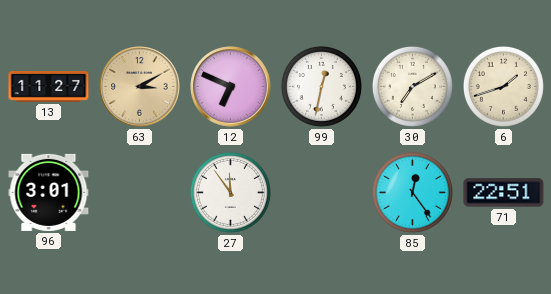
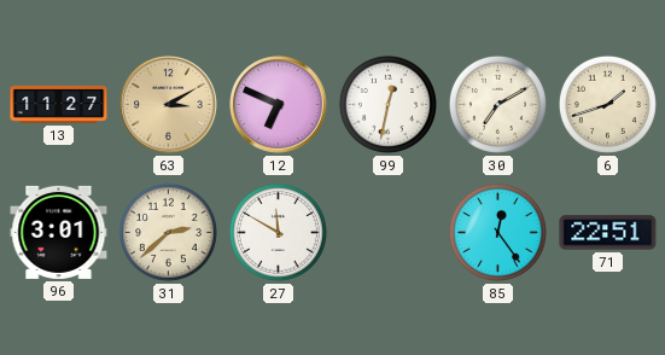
31: none -> 2:38 (168, 232)
27: 11:54 -> 11:50 (278, 232)
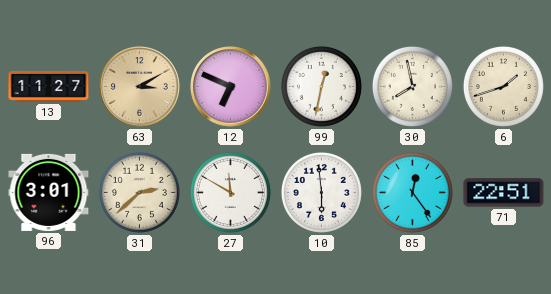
30: 7:10 -> 7:58 (412, 86)
10: none -> 5:59 (321, 192)
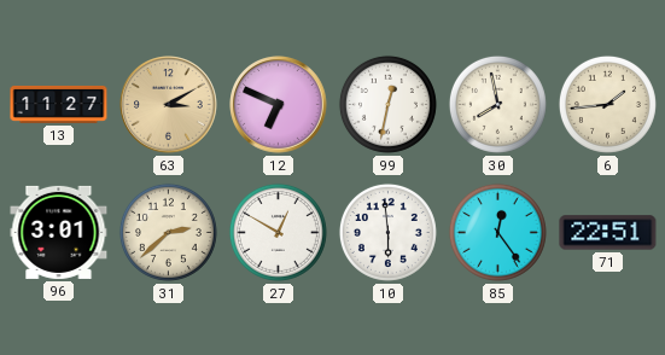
6: 1:42 -> 1:44 (607, 104)
27: 11:50 -> 12:50 (278, 232)
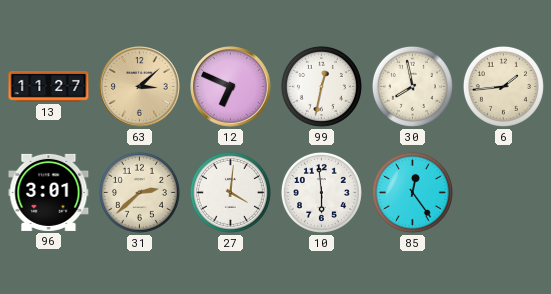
63: 3:10 -> 3:08 (140, 87)
27: 12:50 -> 4:01 (230, 192)
71: 22:51 -> none (608, 233)
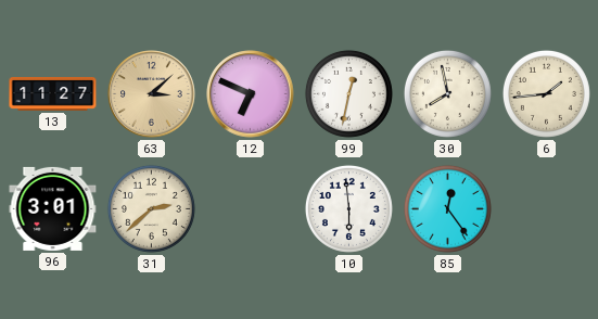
27: 4:01 -> none (230, 192)
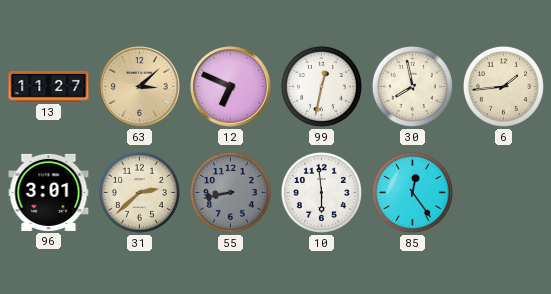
55: none -> 8:43 (230, 192)
